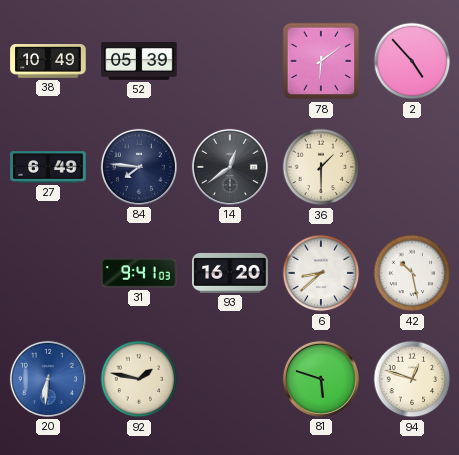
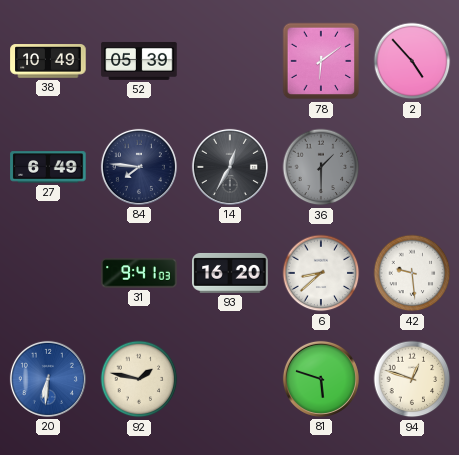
14: 12:39 -> 12:35 (230, 167)
36 dial: cream -> grey (321, 167)
42: 10:28 -> 9:29 (412, 273)
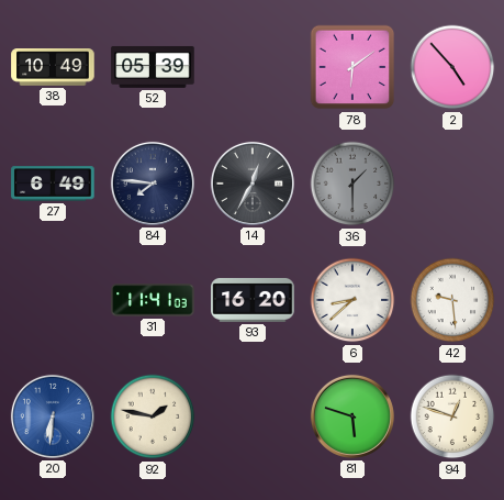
31: 9:41 -> 11:41 (153, 300)
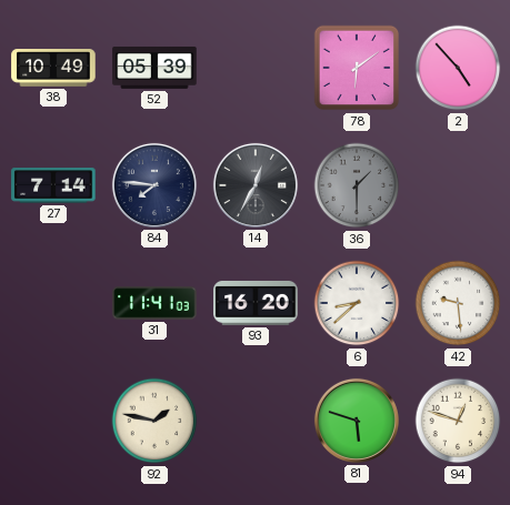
27: 6:49 -> 7:14 (53, 185)
20: 6:31 -> none (53, 416)
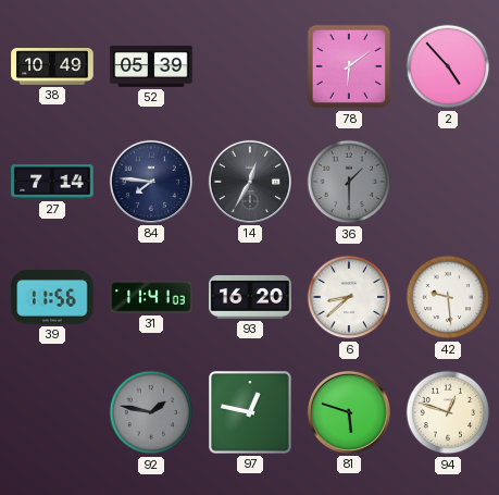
39: none -> 11:56 (52, 297)
92 dial: cream -> grey (151, 412)
97: none -> 12:47 (250, 412)
